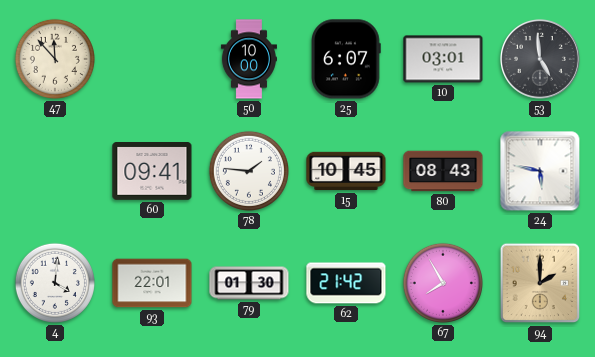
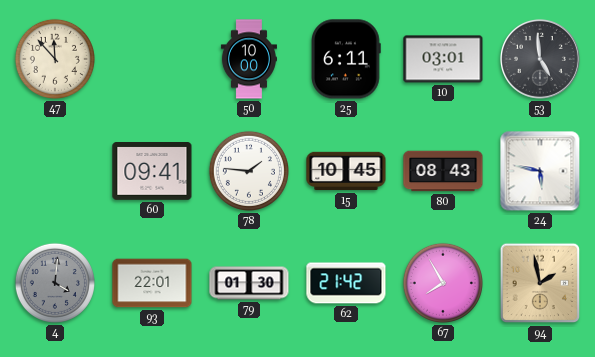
25: 6:07 -> 6:11 (346, 59)
4 dial: white -> grey (55, 283)
94: 2:00 -> 1:58 (540, 283)
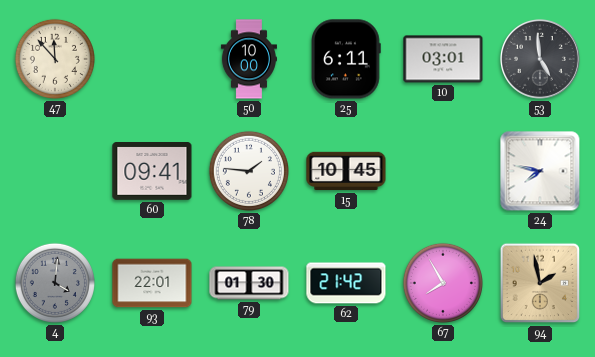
80: 08:43 -> none (443, 171)
24: 5:47 -> 7:47 (540, 171)
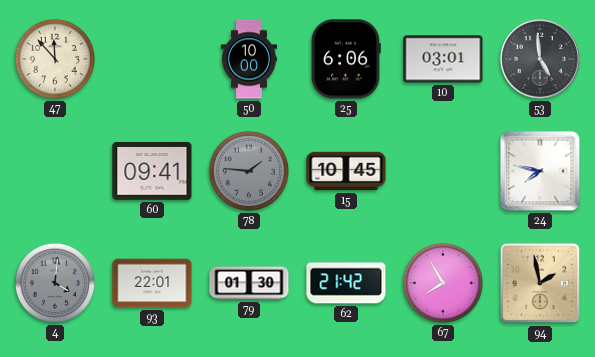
25: 6:11 -> 6:06 (346, 59)
78 dial: white -> grey (249, 171)
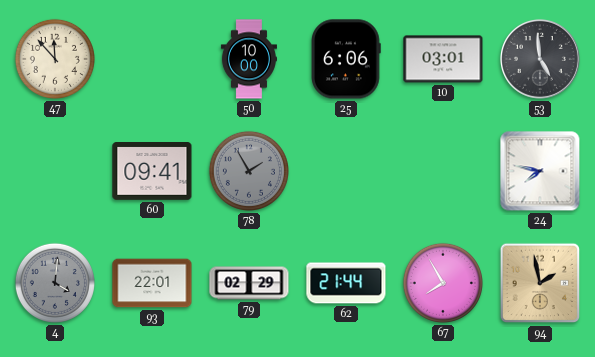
78: 1:46 -> 1:55 (249, 171)
15: 10:45 -> none (346, 171)
79: 01:30 -> 02:29 (249, 283)
62: 21:42 -> 21:44 (346, 283)
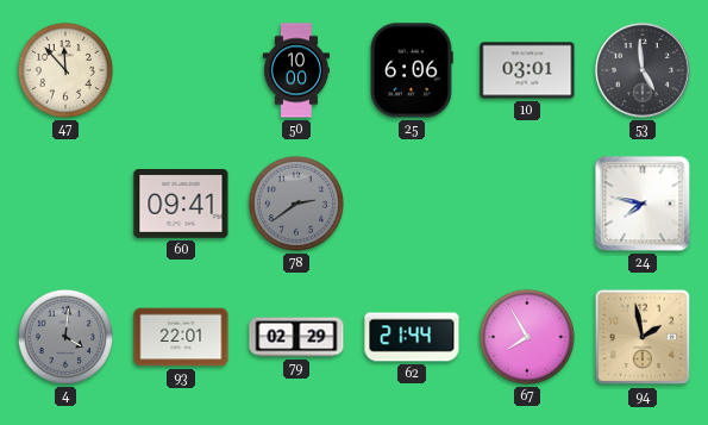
78: 1:55 -> 2:39 (296, 204)
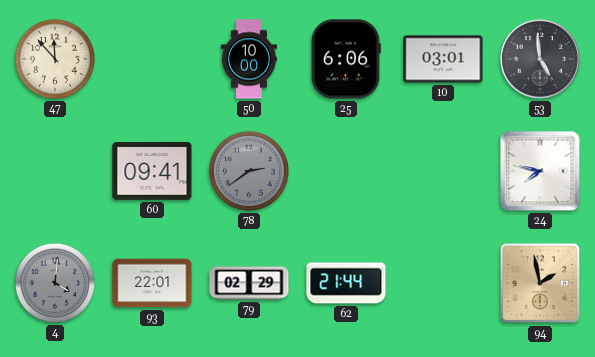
67: 7:55 -> none (527, 337)
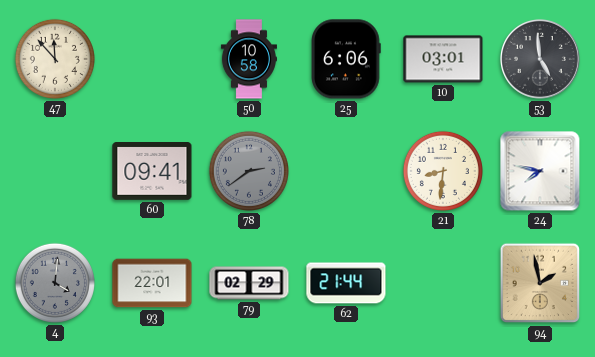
50: 10:00 -> 10:58 (249, 59)
21: none -> 8:31 (443, 171)
